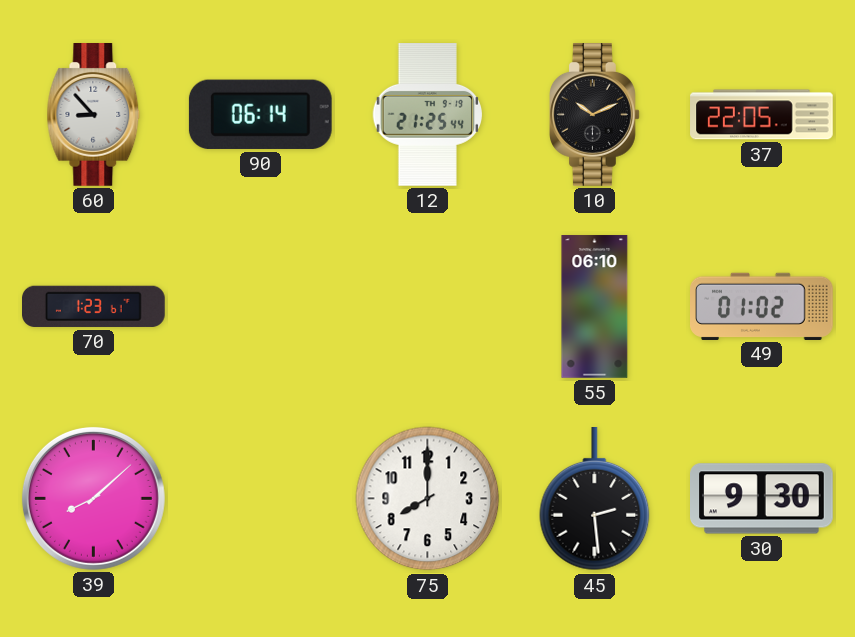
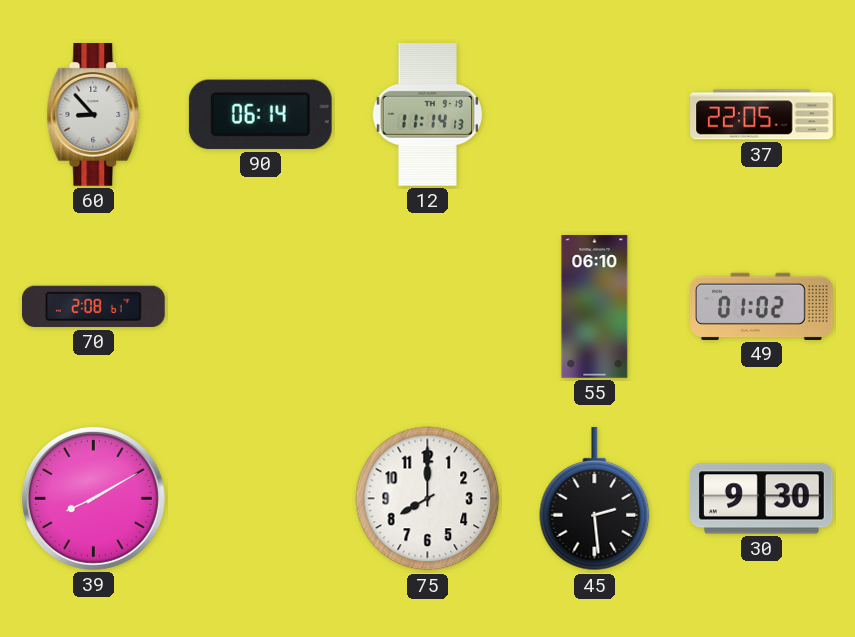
12: 21:25 -> 11:14 (428, 115)
10: 10:11 -> none (595, 115)
70: 1:23 -> 2:08 (94, 306)
39: 8:08 -> 8:10 (93, 498)
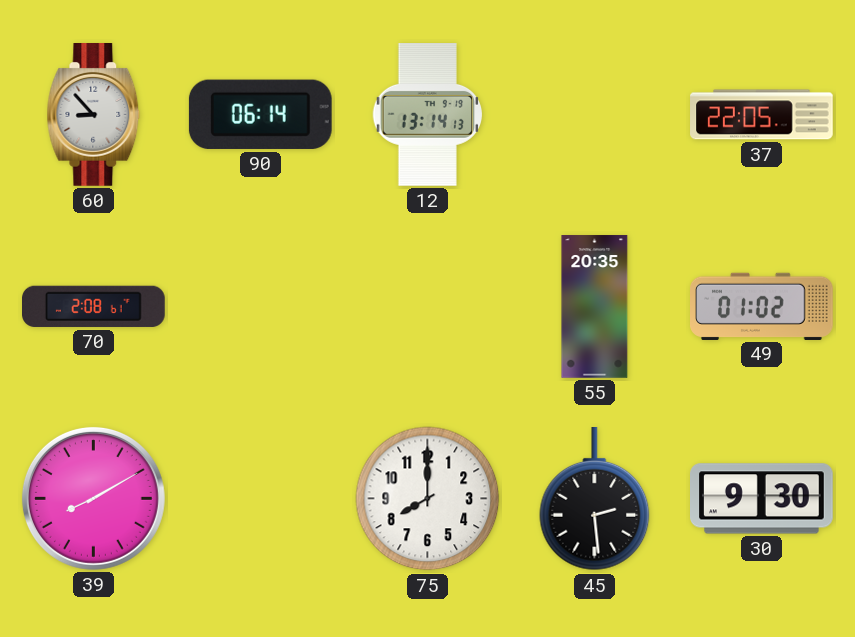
12: 11:14 -> 13:14 (428, 115)
55: 06:10 -> 20:35 (595, 307)
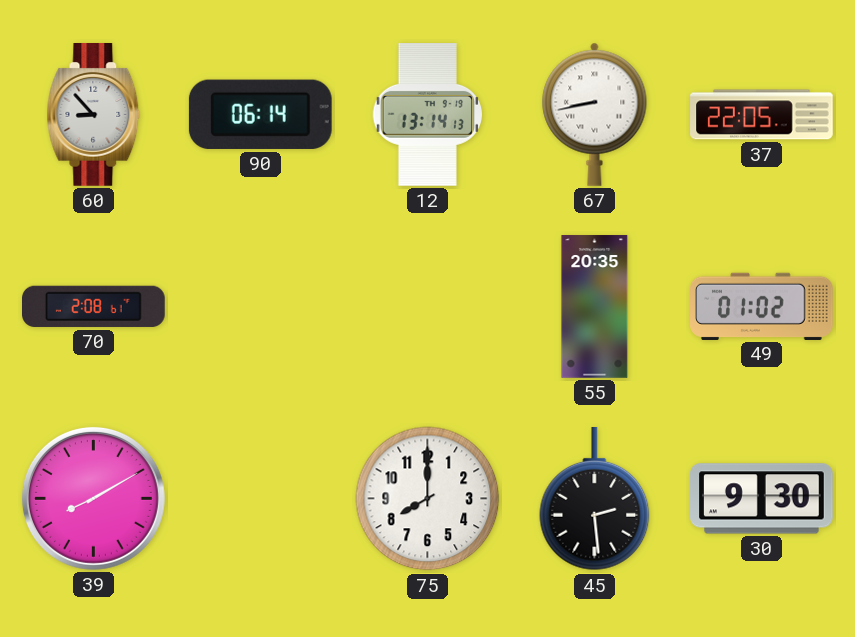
67: none -> 8:43 (595, 114)
